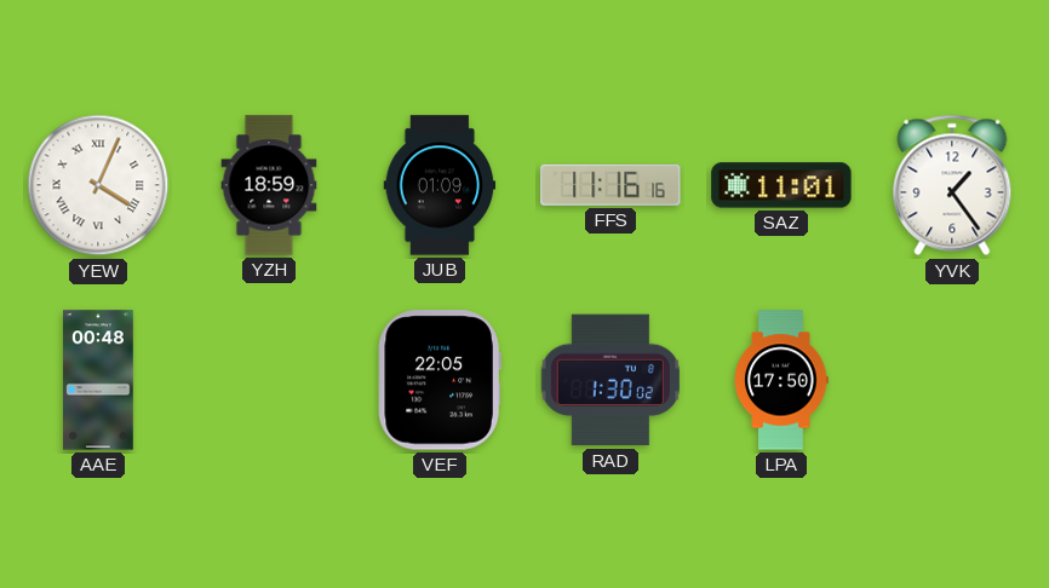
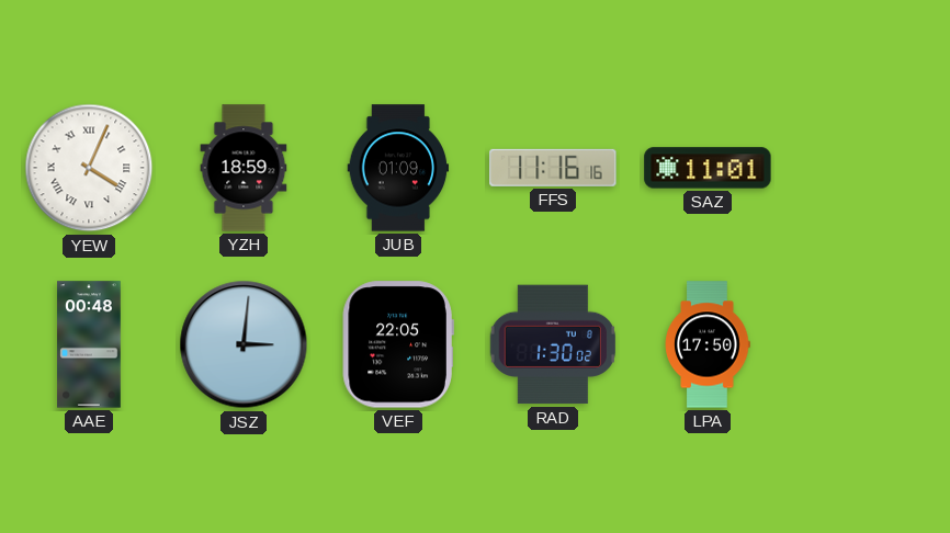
YVK: 1:24 -> none (952, 185)
JSZ: none -> 3:01 (244, 344)
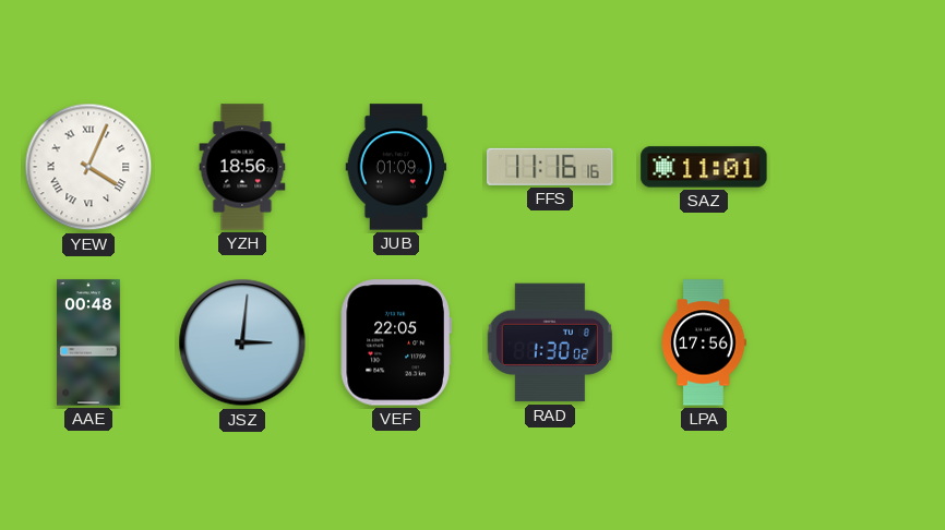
YZH: 18:59 -> 18:56 (242, 167)
LPA: 17:50 -> 17:56 (704, 342)
